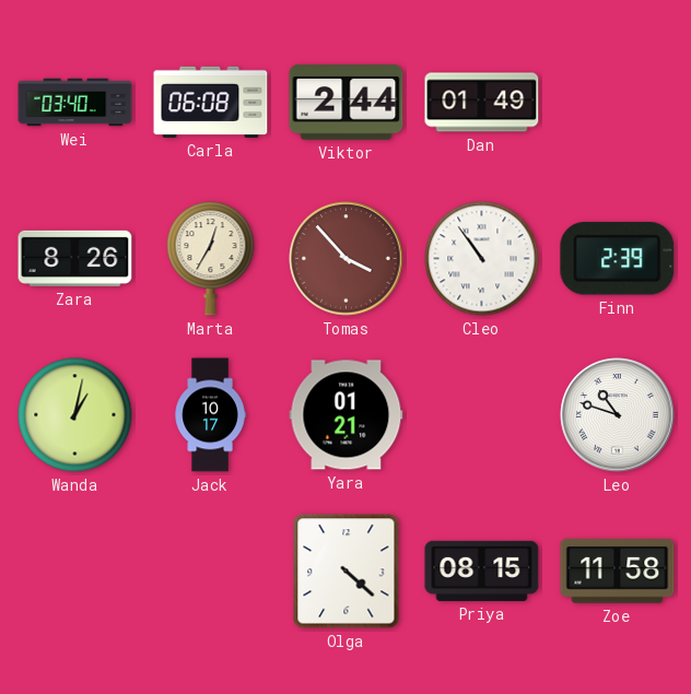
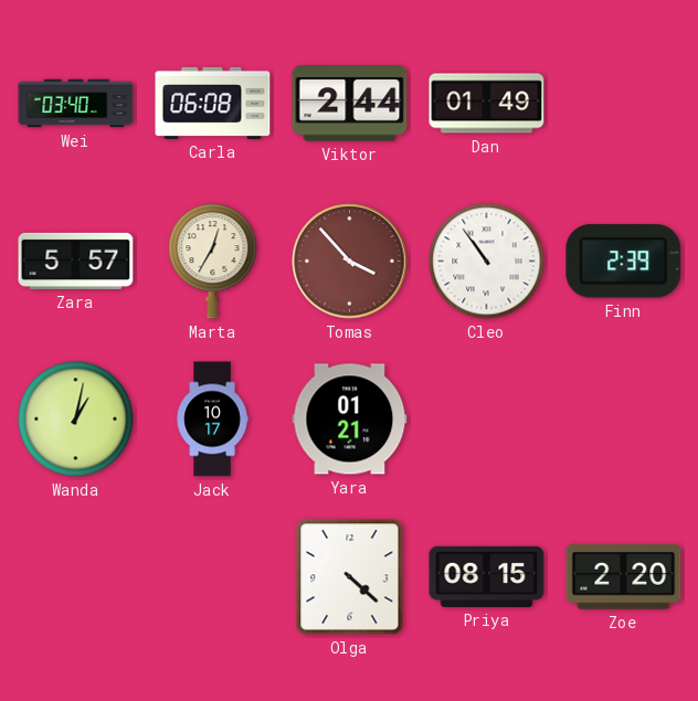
Zara: 8:26 -> 5:57 (76, 261)
Leo: 10:48 -> none (618, 415)
Zoe: 11:58 -> 2:20 (624, 577)
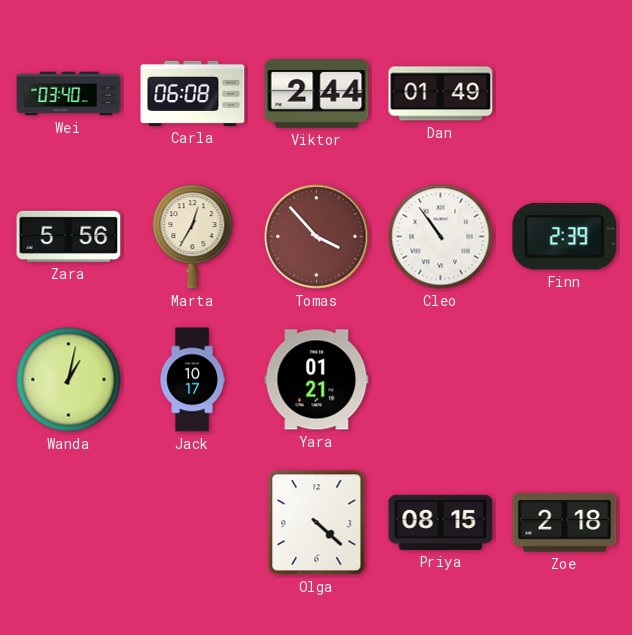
Zara: 5:57 -> 5:56 (69, 236)
Zoe: 2:20 -> 2:18 (565, 523)
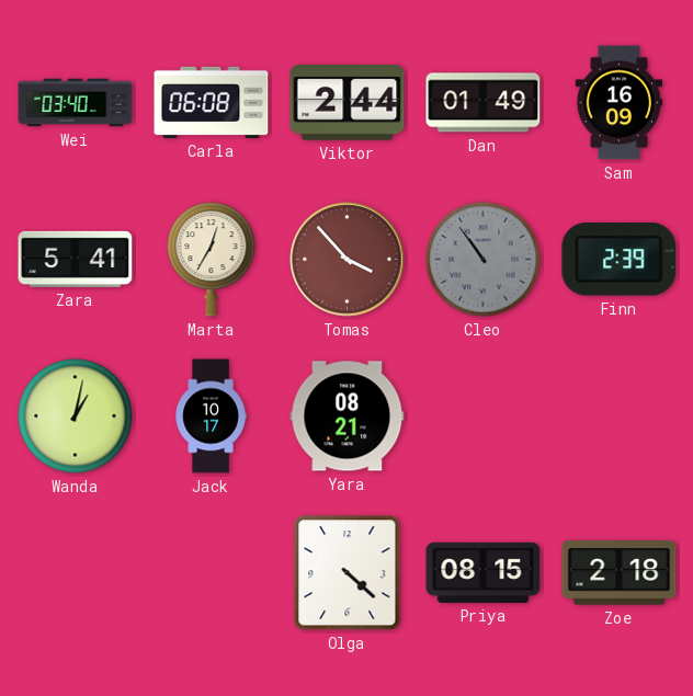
Sam: none -> 16:09 (620, 103)
Zara: 5:56 -> 5:41 (76, 259)
Cleo dial: white -> grey (484, 260)
Yara: 01:21 -> 08:21 (348, 417)
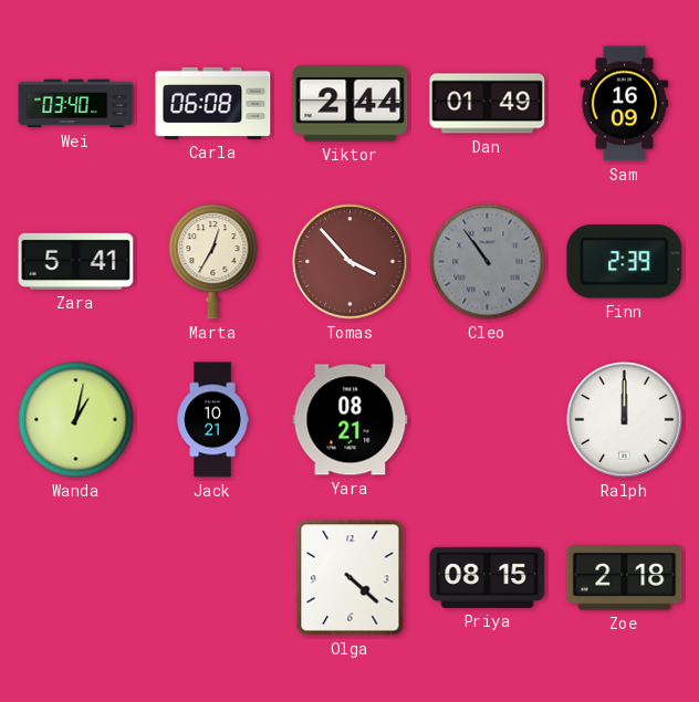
Jack: 10:17 -> 10:21 (212, 420)
Ralph: none -> 12:00 (625, 420)
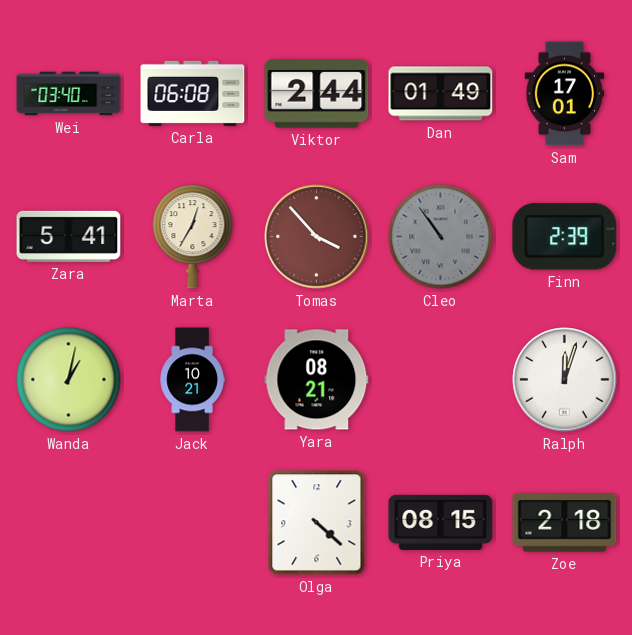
Sam: 16:09 -> 17:01 (565, 94)
Ralph: 12:00 -> 12:03 (565, 380)
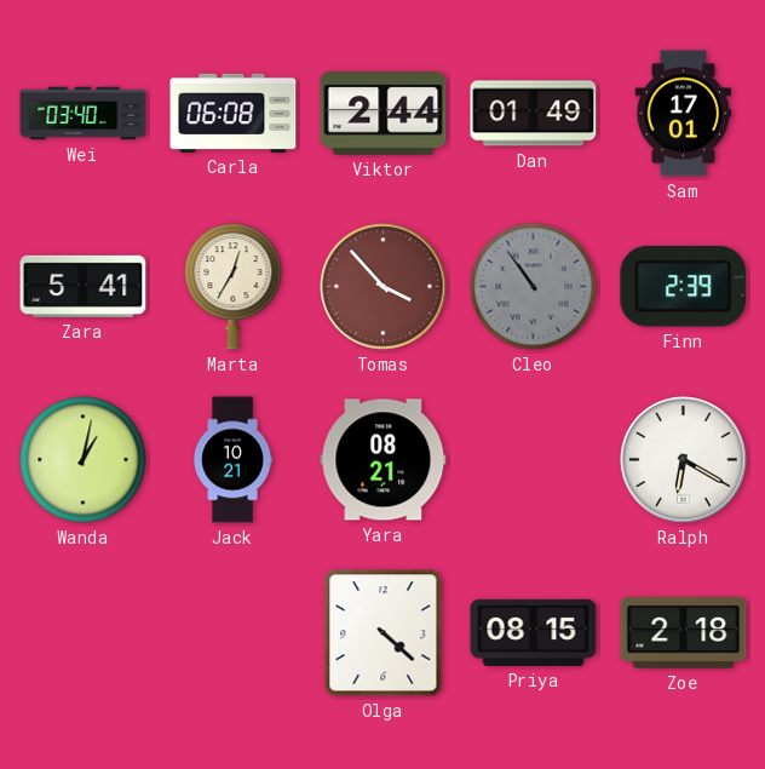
Ralph: 12:03 -> 6:20 (684, 460)
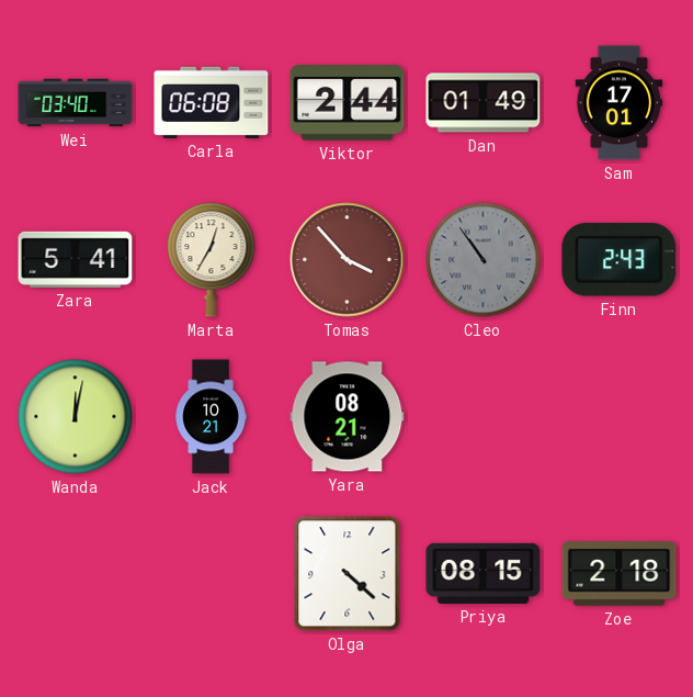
Finn: 2:39 -> 2:43 (620, 260)
Wanda: 1:02 -> 12:02 (76, 417)
Ralph: 6:20 -> none (684, 460)
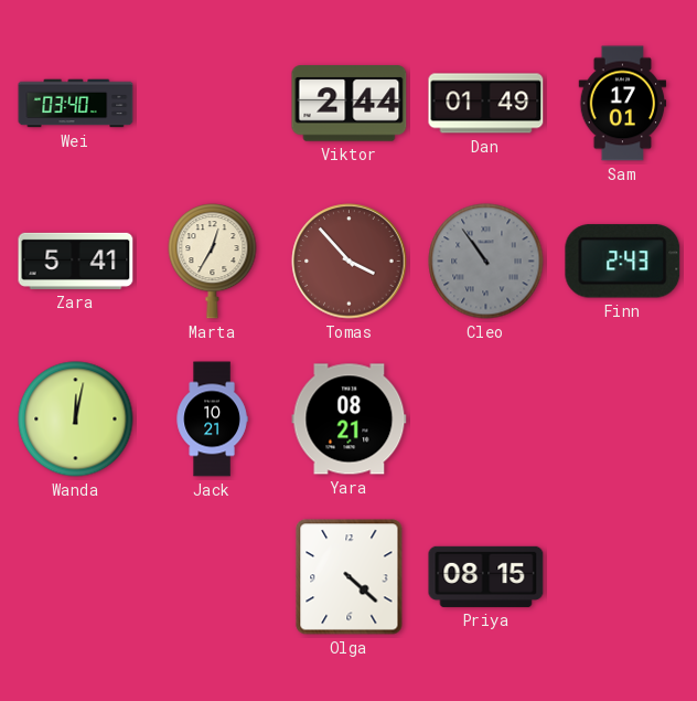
Carla: 06:08 -> none (212, 102)
Zoe: 2:18 -> none (620, 574)
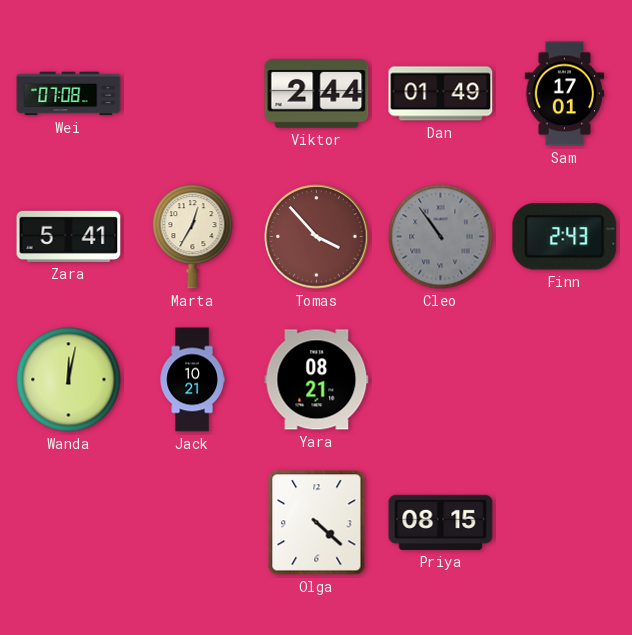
Wei: 03:40 -> 07:08 (69, 94)
